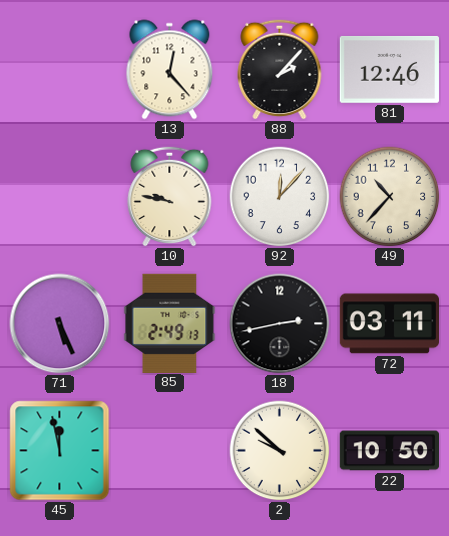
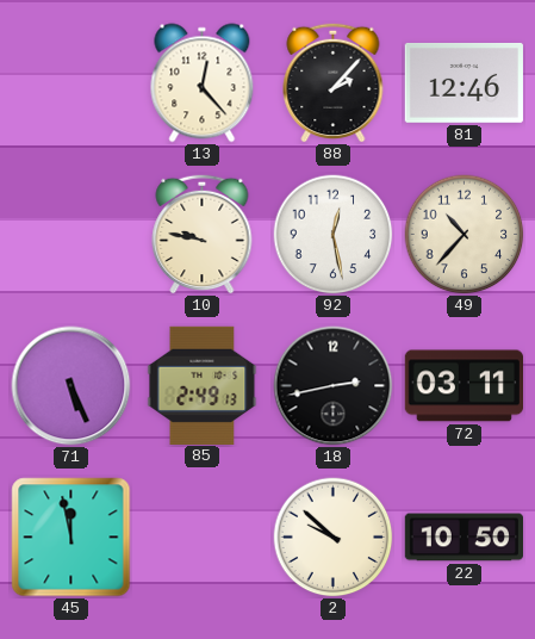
92: 12:07 -> 12:28 (334, 235)
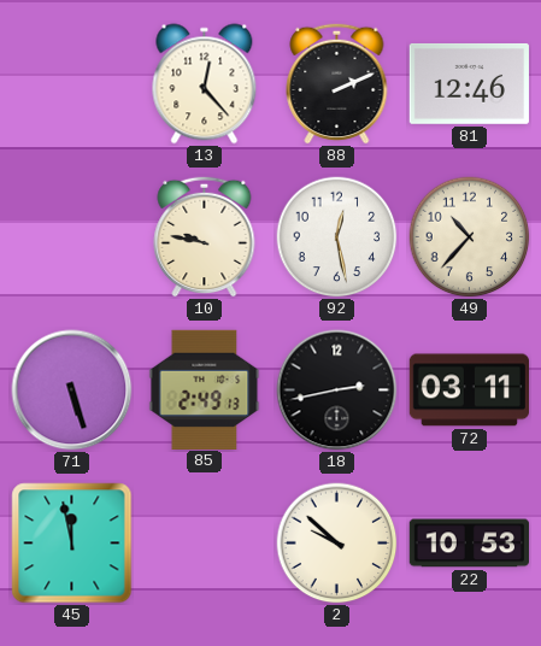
88: 2:07 -> 2:11 (337, 83)
71: 5:26 -> 5:27 (72, 390)
22: 10:50 -> 10:53 (469, 544)
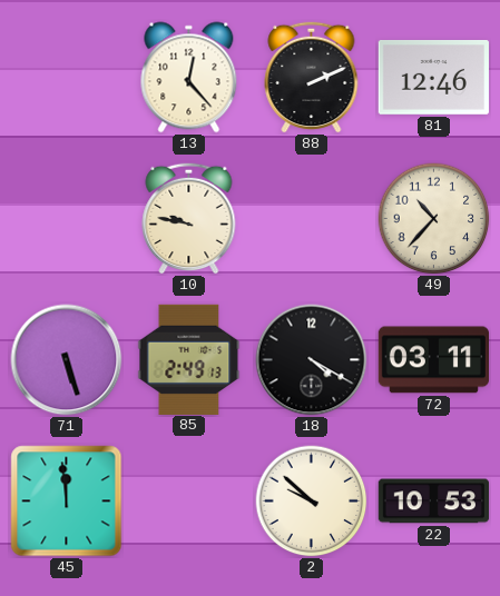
92: 12:28 -> none (337, 237)
18: 2:43 -> 4:20 (312, 360)
45: 11:58 -> 11:59 (67, 501)
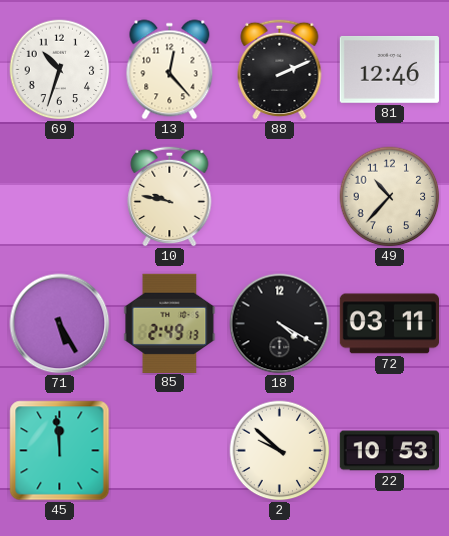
69: none -> 10:33 (60, 70)
71: 5:27 -> 5:25 (60, 324)
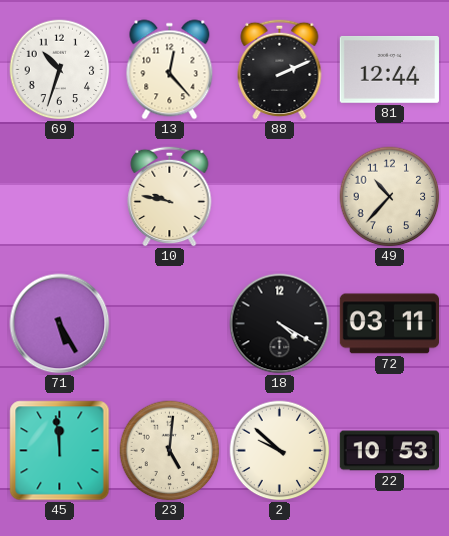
81: 12:46 -> 12:44 (389, 69)
85: 2:49 -> none (170, 323)
23: none -> 5:01 (170, 451)
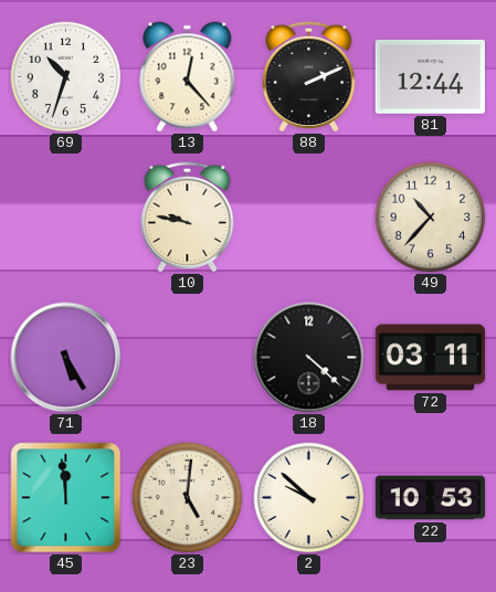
18: 4:20 -> 4:22 (309, 358)
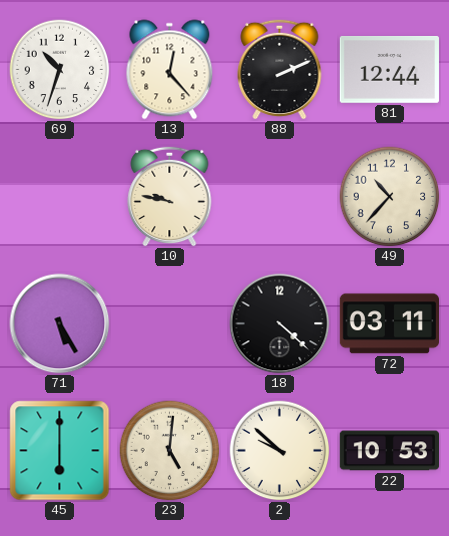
45: 11:59 -> 6:00 (60, 451)
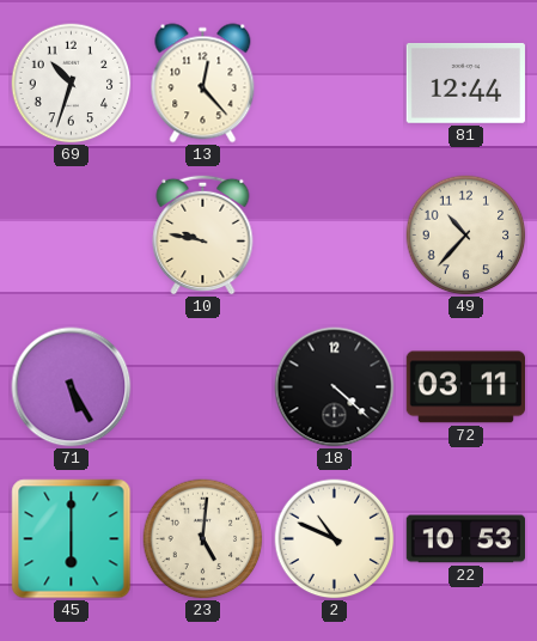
88: 2:11 -> none (280, 69)
2: 9:52 -> 10:49 (335, 539)
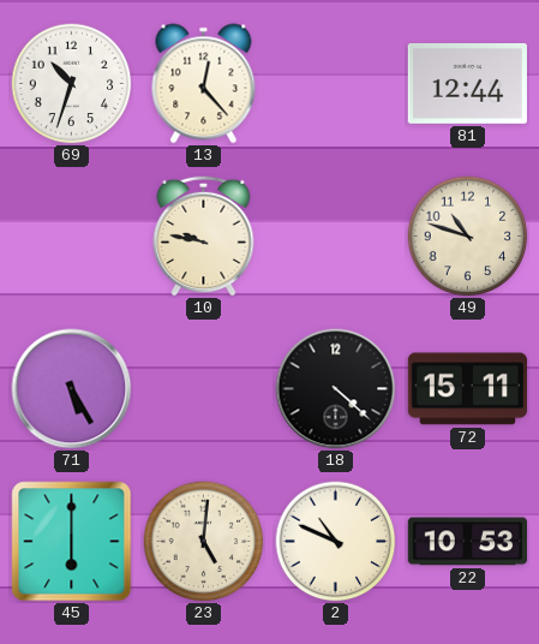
49: 10:37 -> 10:48 (468, 237)
72: 03:11 -> 15:11 (467, 389)
